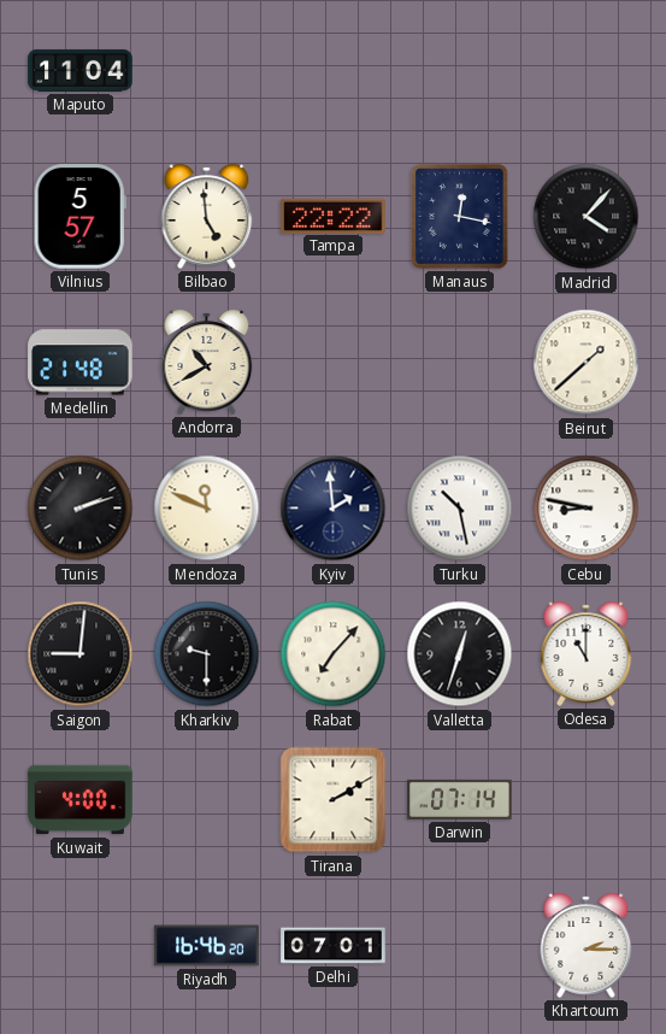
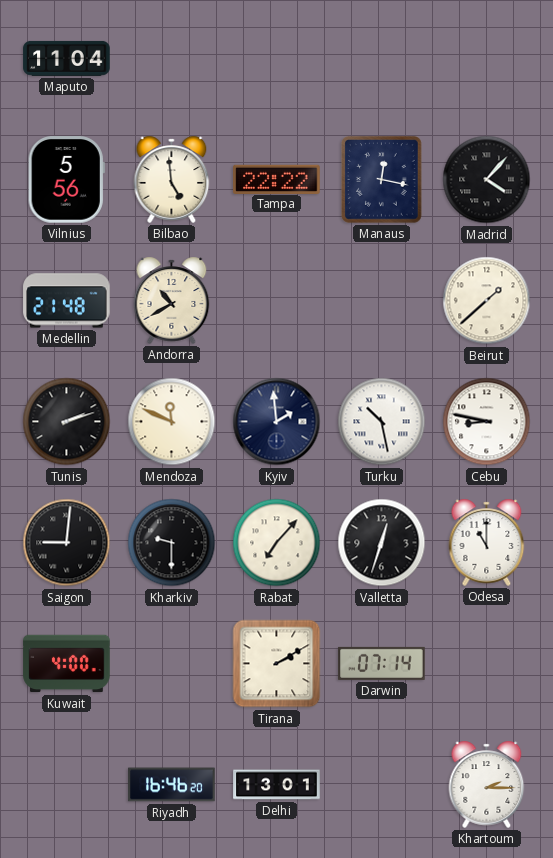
Vilnius: 5:57 -> 5:56 (66, 180)
Delhi: 07:01 -> 13:01 (277, 785)
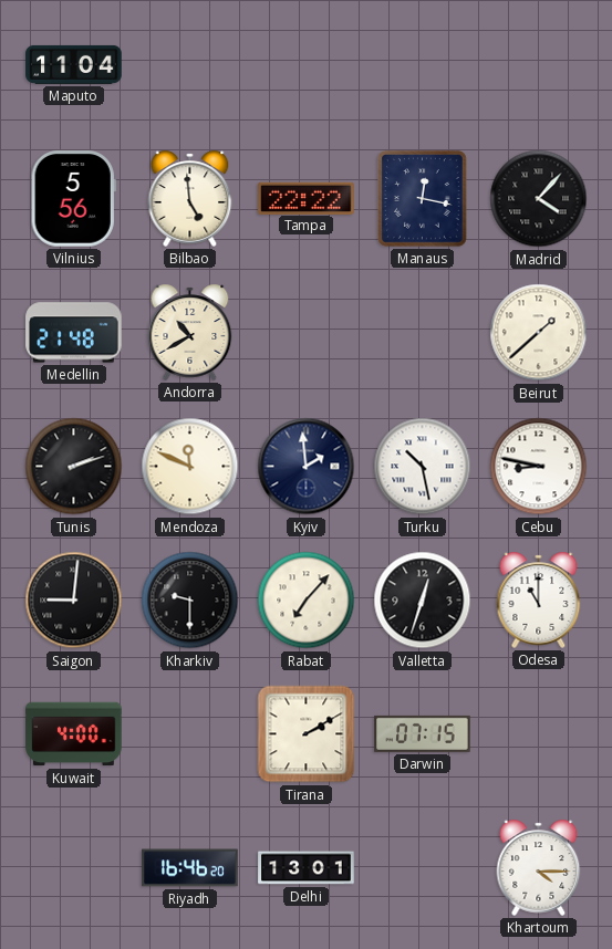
Darwin: 07:14 -> 07:15 (423, 733)
Khartoum: 2:15 -> 4:15 (539, 867)
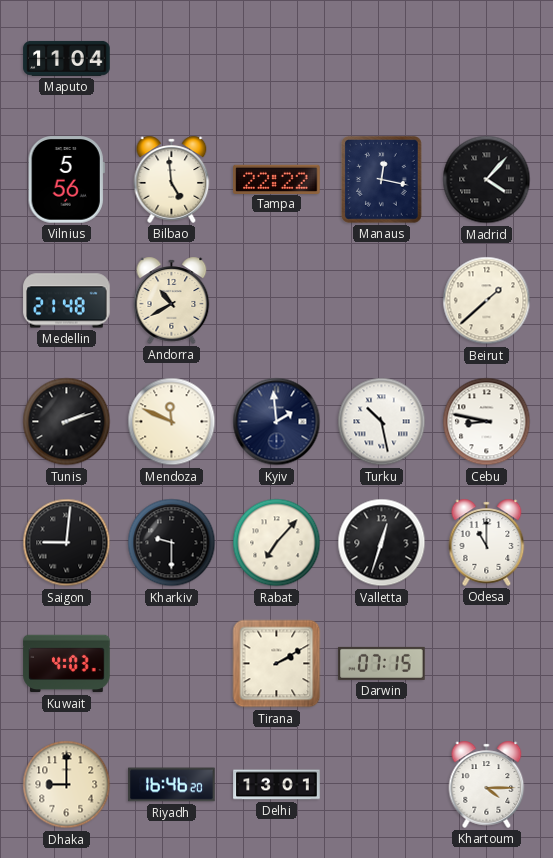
Kuwait: 4:00 -> 4:03 (67, 664)
Dhaka: none -> 9:00 (67, 785)
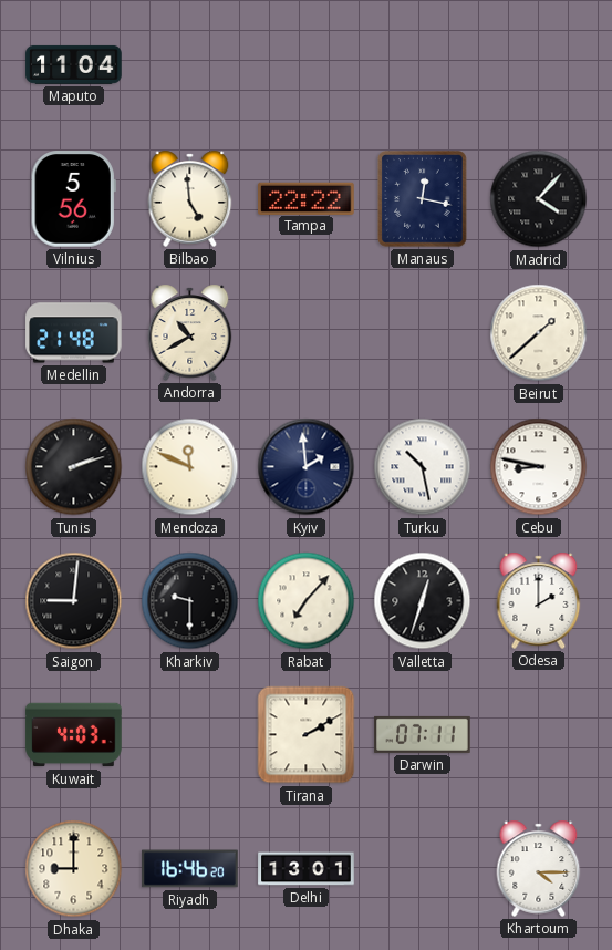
Odesa: 11:00 -> 2:00 (539, 600)
Darwin: 07:15 -> 07:11 (423, 734)
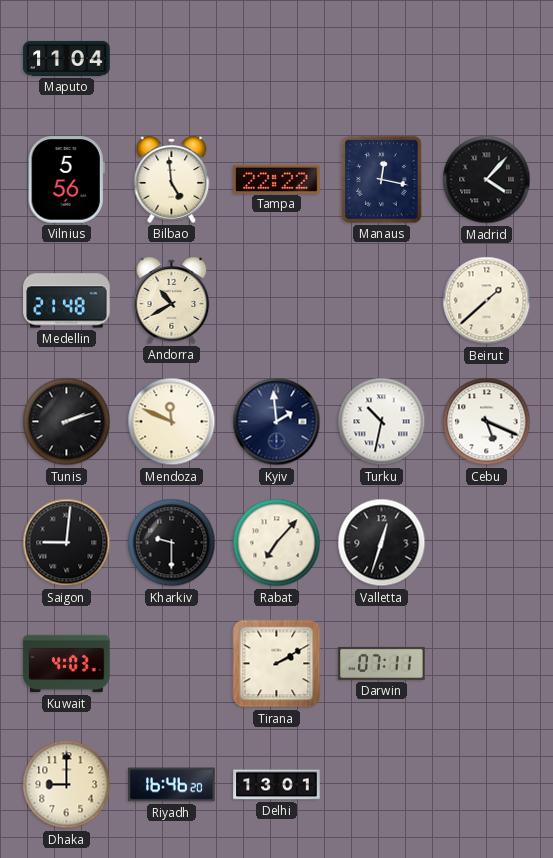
Turku: 10:28 -> 10:32 (382, 422)
Cebu: 8:47 -> 5:19 (487, 422)
Odesa: 2:00 -> none (539, 600)
Khartoum: 4:15 -> none (539, 868)
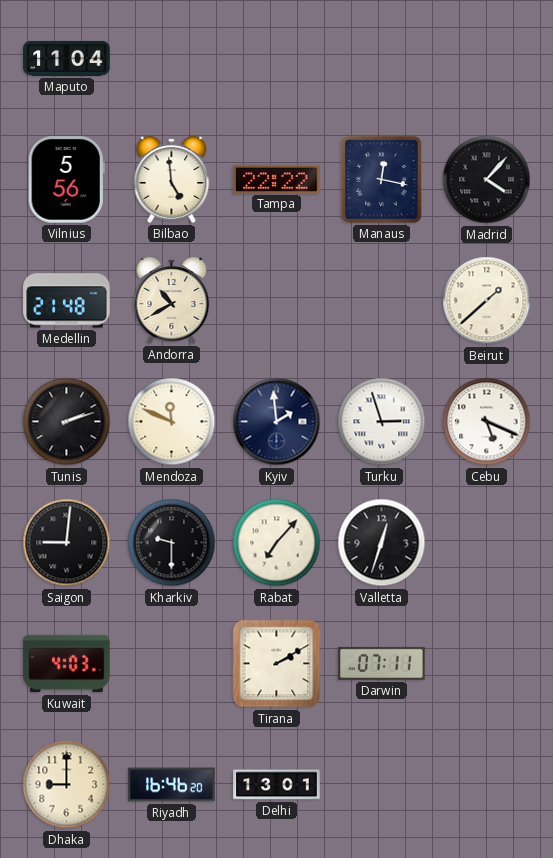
Turku: 10:32 -> 2:57 (382, 422)
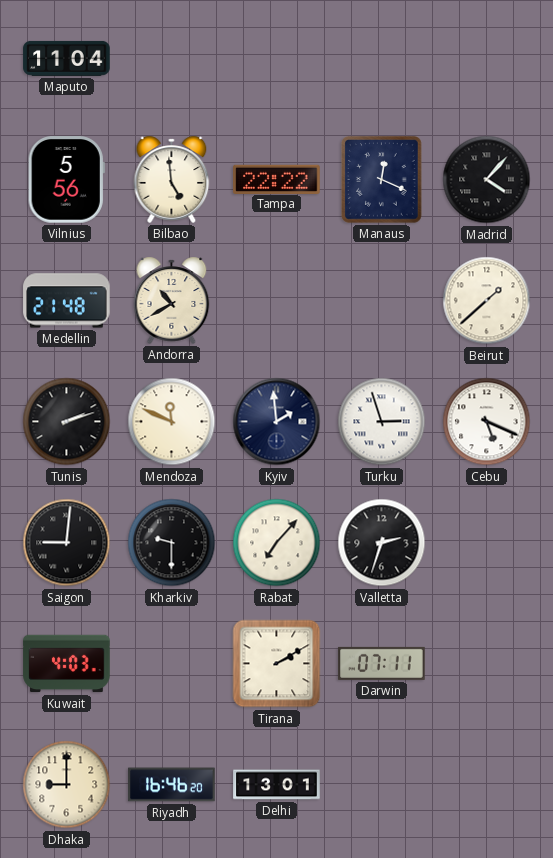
Manaus: 12:17 -> 12:19 (382, 180)
Valletta: 12:33 -> 2:33 (382, 543)
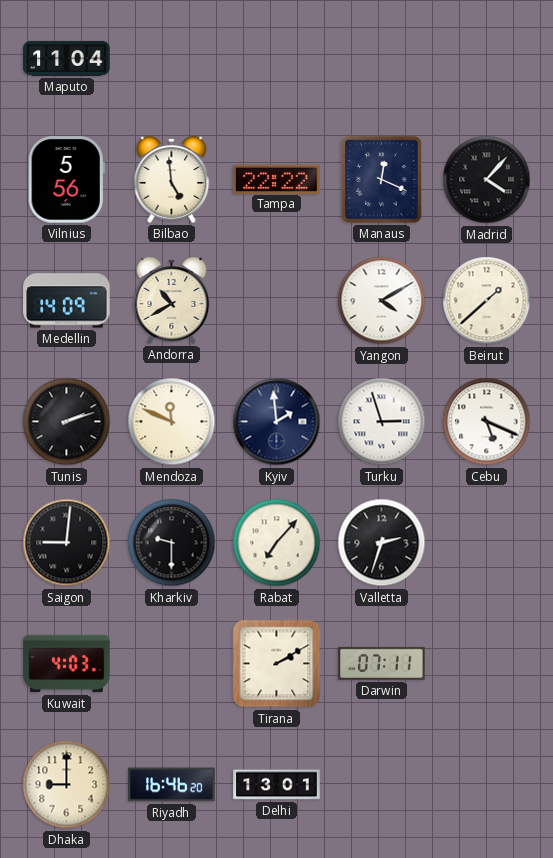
Medellin: 21:48 -> 14:09 (67, 301)
Yangon: none -> 4:10 (382, 301)
